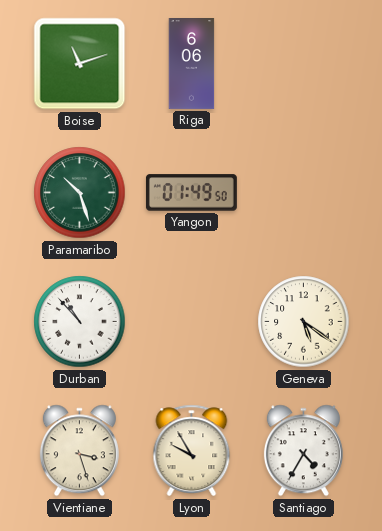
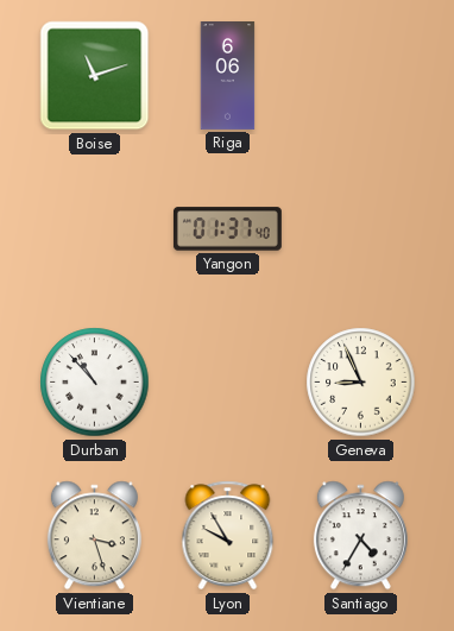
Paramaribo: 10:27 -> none (80, 193)
Yangon: 01:49 -> 01:37 (227, 229)
Geneva: 5:21 -> 8:56 (361, 383)
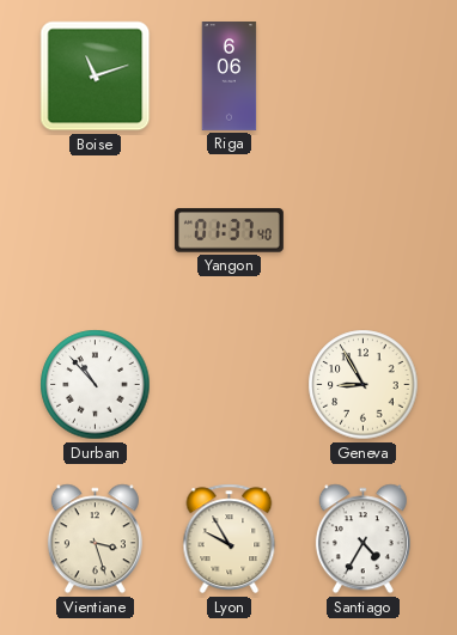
Geneva: 8:56 -> 8:55 (364, 385)
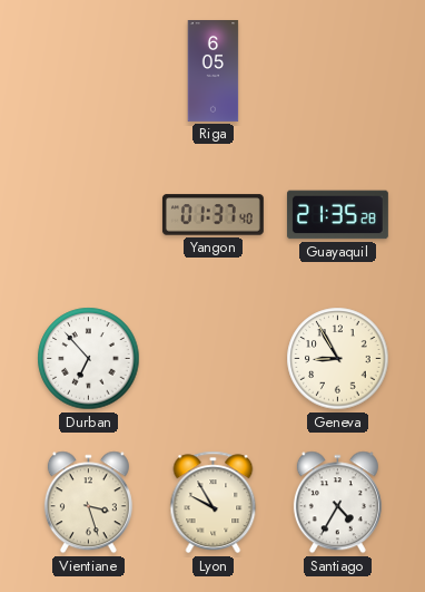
Boise: 11:12 -> none (96, 77)
Riga: 6:06 -> 6:05 (214, 71)
Guayaquil: none -> 21:35 (337, 215)
Durban: 10:53 -> 6:53 (89, 359)
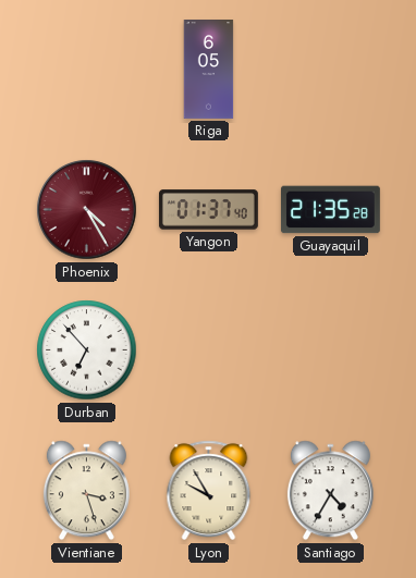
Phoenix: none -> 4:25 (87, 210)
Geneva: 8:55 -> none (338, 359)
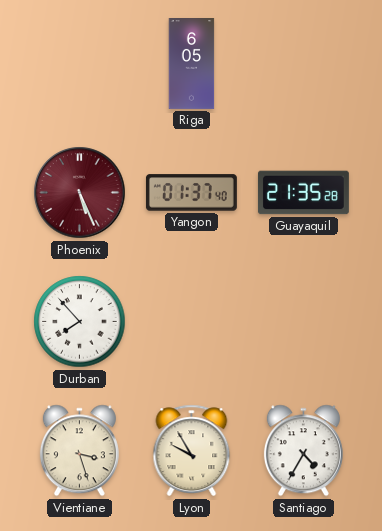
Phoenix: 4:25 -> 5:26 (80, 193)
Durban: 6:53 -> 7:53 (80, 322)
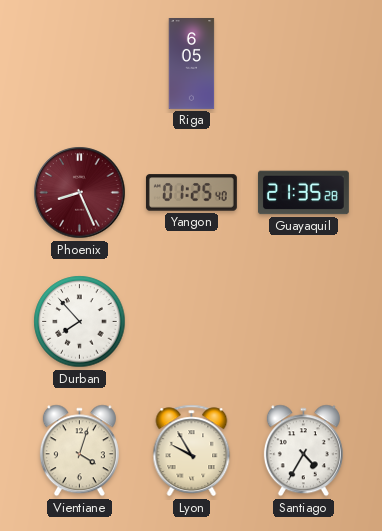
Phoenix: 5:26 -> 8:26 (80, 193)
Yangon: 01:37 -> 01:25 (191, 193)
Vientiane: 3:27 -> 4:03 (79, 451)
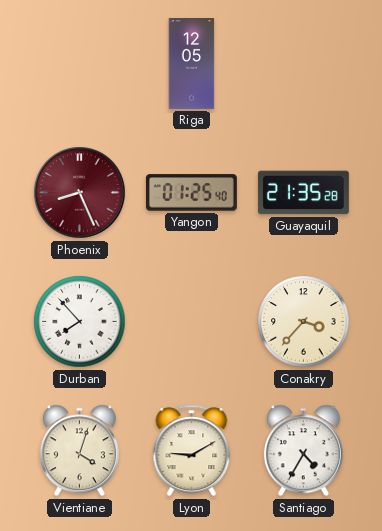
Riga: 6:05 -> 12:05 (192, 64)
Conakry: none -> 3:37 (304, 322)
Lyon: 9:55 -> 9:10 (192, 451)
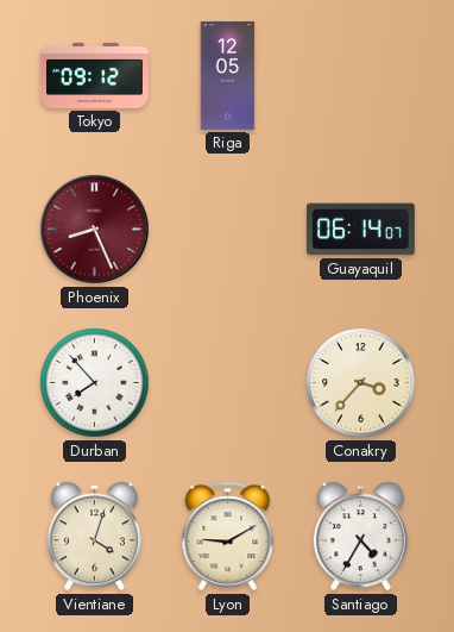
Tokyo: none -> 09:12 (94, 75)
Yangon: 01:25 -> none (191, 193)
Guayaquil: 21:35 -> 06:14 (360, 230)
